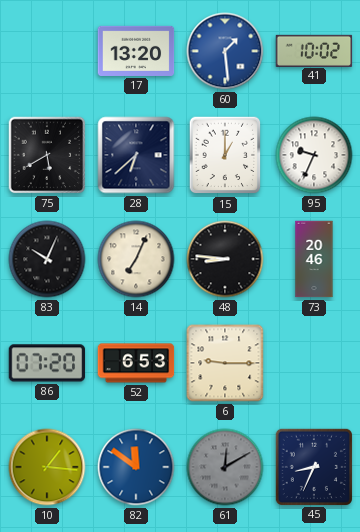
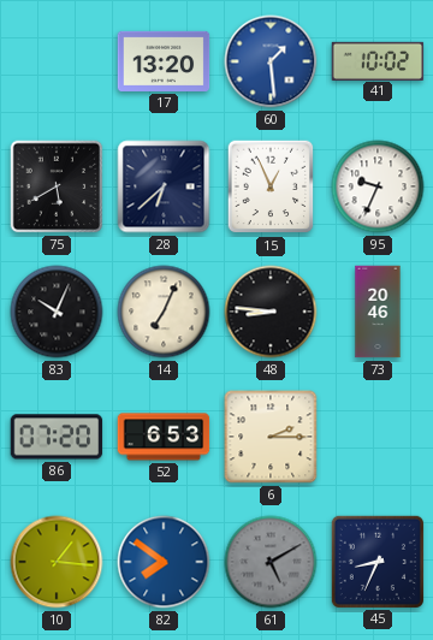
15: 1:00 -> 12:56 (271, 186)
6: 9:15 -> 2:15 (271, 437)
82: 11:51 -> 7:51 (164, 562)
61: 12:10 -> 5:10 (271, 562)
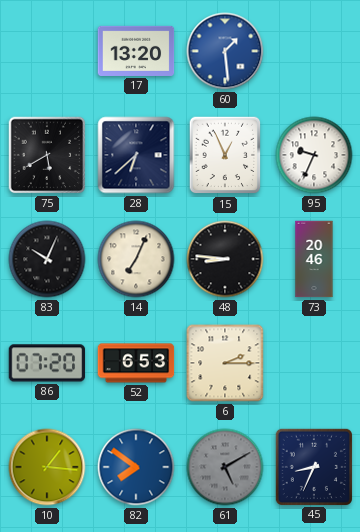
41: 10:02 -> none (378, 60)
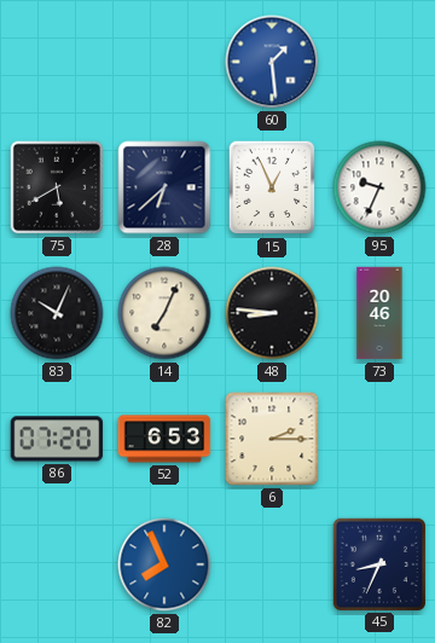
17: 13:20 -> none (136, 51)
10: 1:16 -> none (47, 467)
82: 7:51 -> 7:56 (164, 564)
61: 5:10 -> none (225, 467)
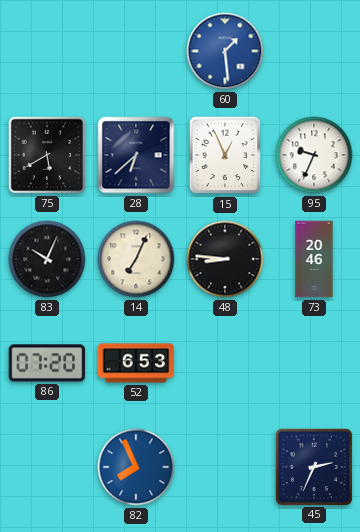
6: 2:15 -> none (272, 439)
45: 8:34 -> 2:34 (313, 466)
